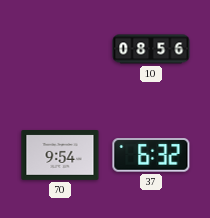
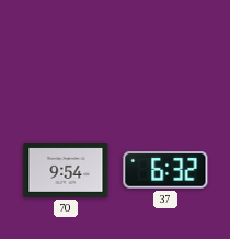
10: 08:56 -> none (151, 49)
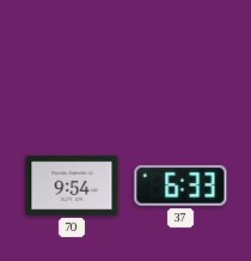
37: 6:32 -> 6:33 (180, 186)
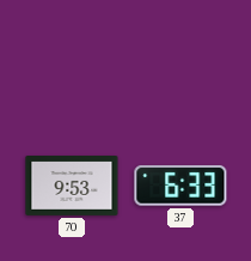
70: 9:54 -> 9:53 (72, 187)
